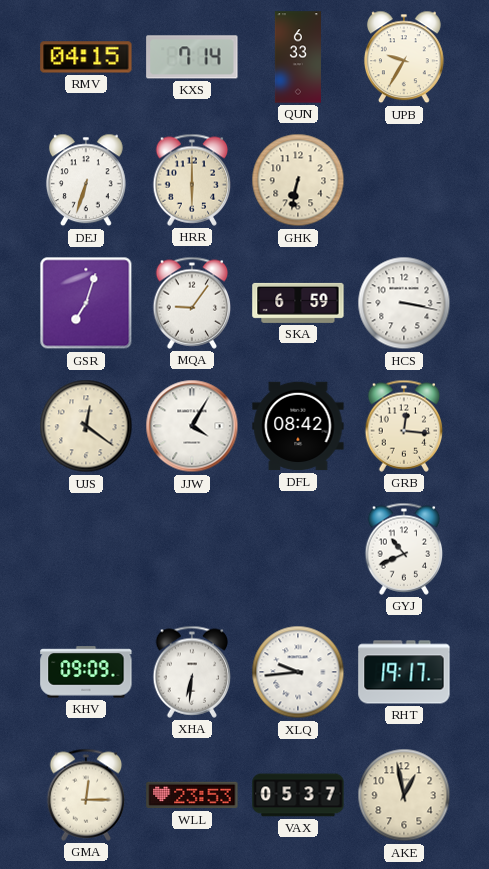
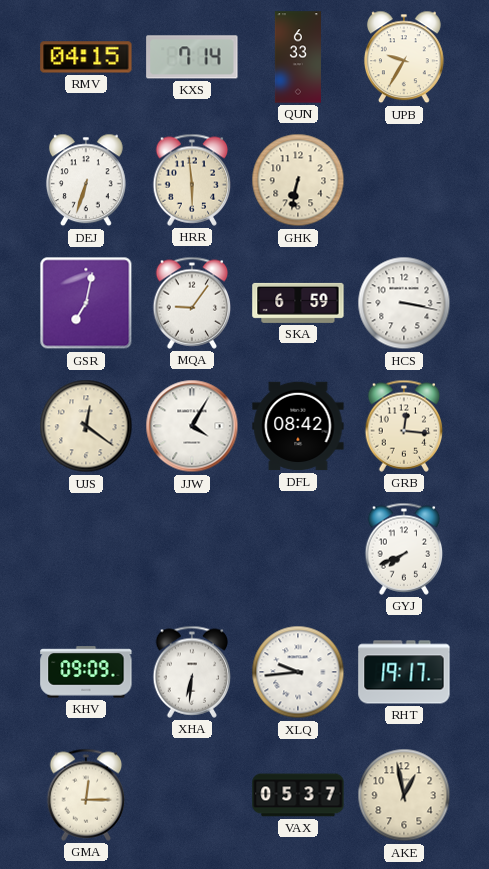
HRR: 6:00 -> 5:59 (192, 180)
GSR: 7:03 -> 7:02 (86, 303)
GYJ: 10:41 -> 7:41 (404, 549)
WLL: 23:53 -> none (192, 795)
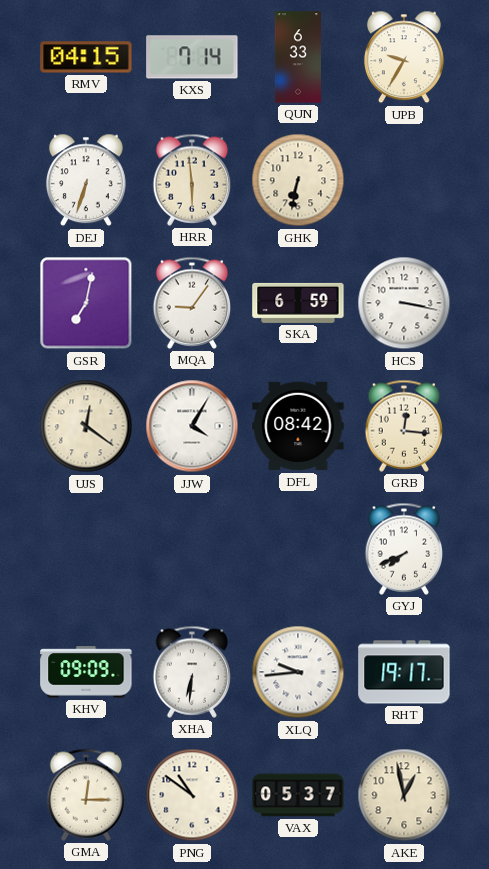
PNG: none -> 10:51 (192, 795)
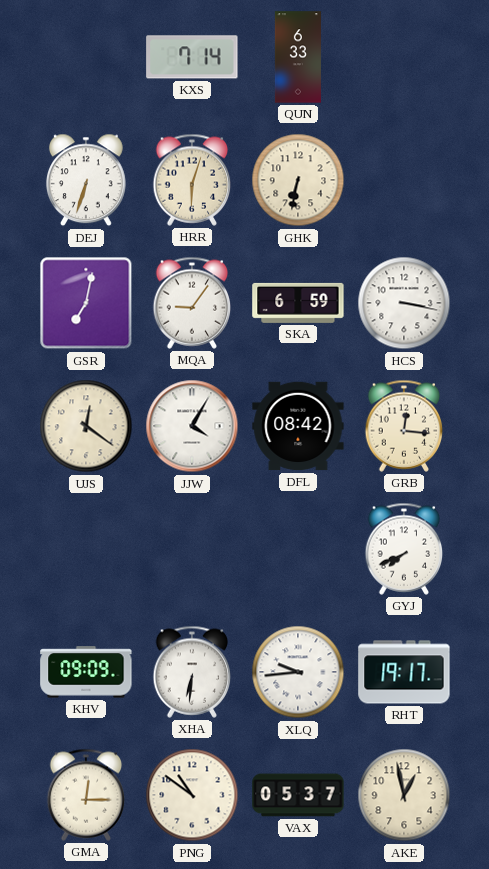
RMV: 04:15 -> none (86, 57)
UPB: 9:35 -> none (404, 57)
HRR: 5:59 -> 6:03 (192, 180)
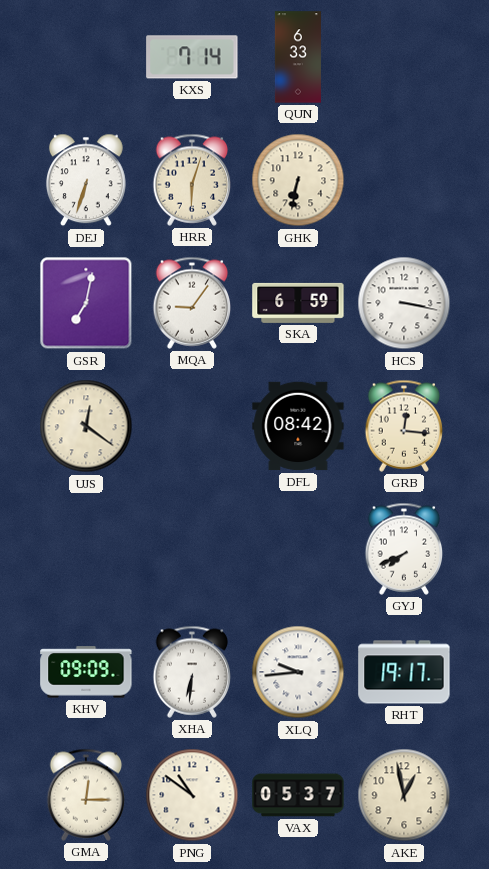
JJW: 4:05 -> none (192, 426)
